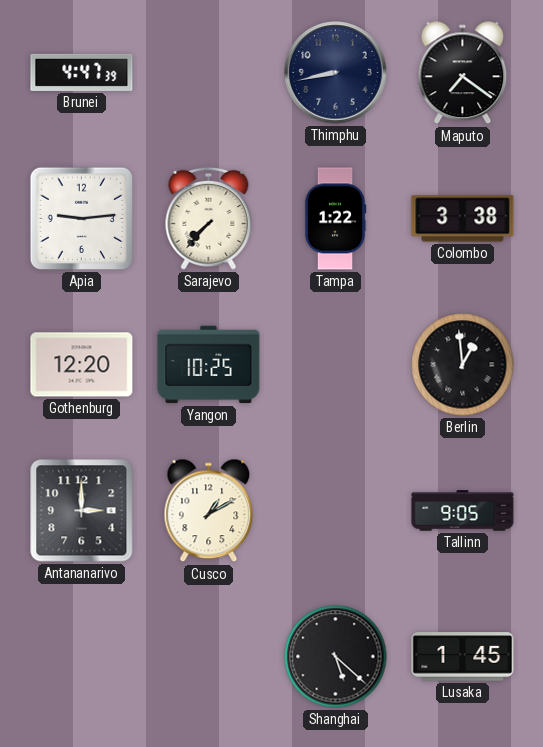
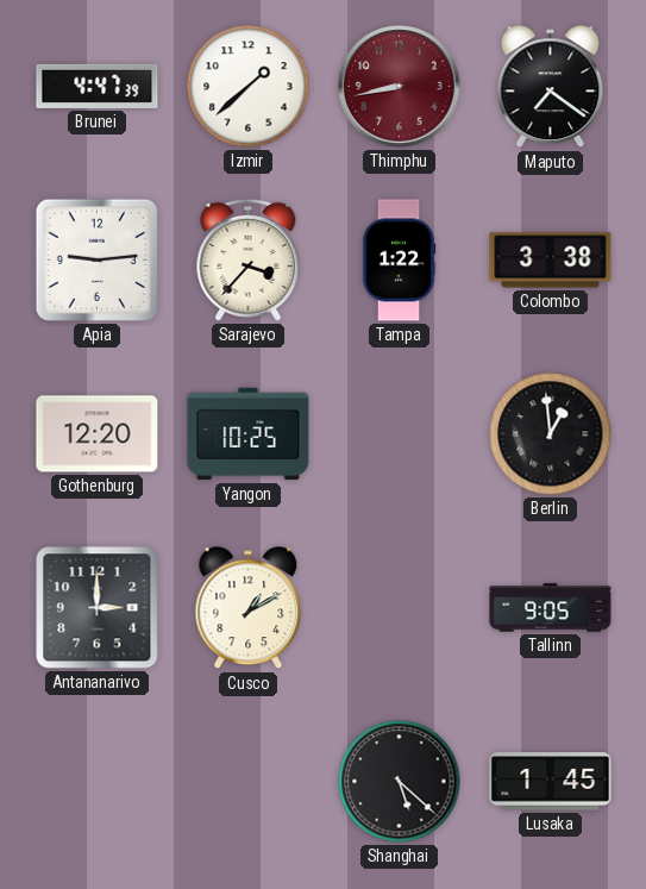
Izmir: none -> 1:38 (249, 87)
Thimphu dial: navy -> burgundy (400, 87)
Sarajevo: 7:37 -> 3:37 (249, 259)
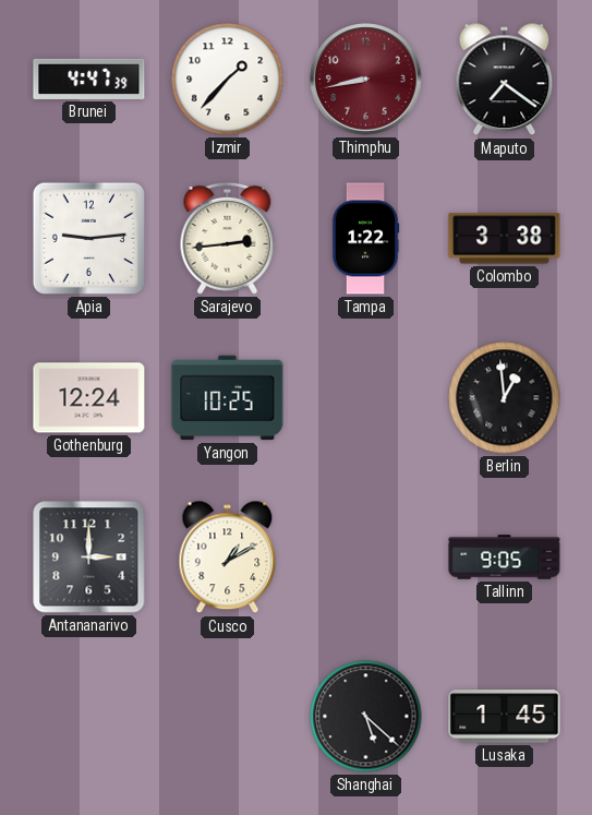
Izmir: 1:38 -> 1:37 (228, 80)
Sarajevo: 3:37 -> 2:44 (228, 238)
Gothenburg: 12:20 -> 12:24 (89, 398)
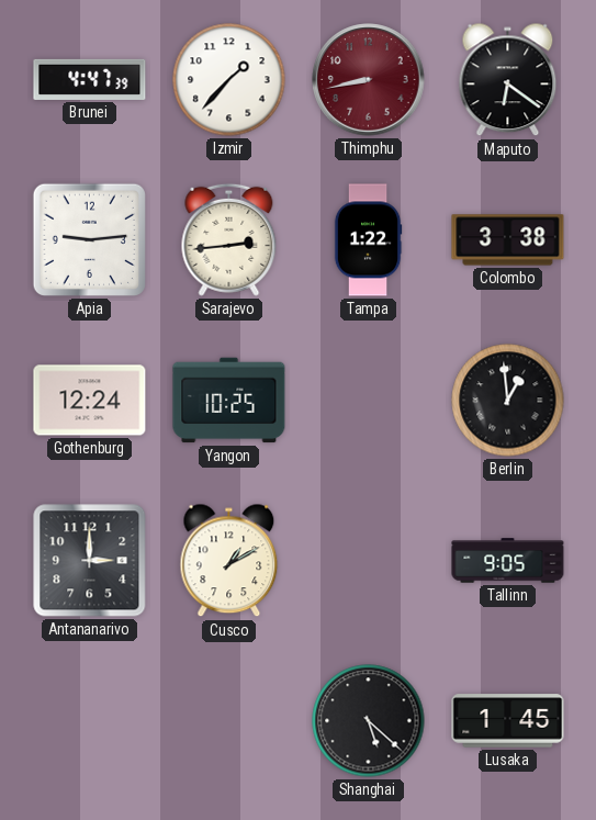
Maputo: 7:21 -> 6:21 (508, 80)
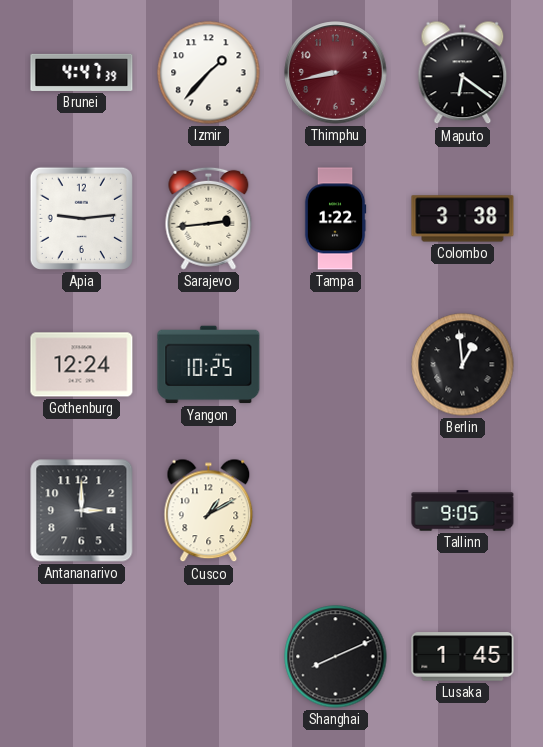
Shanghai: 5:22 -> 8:11 (336, 657)
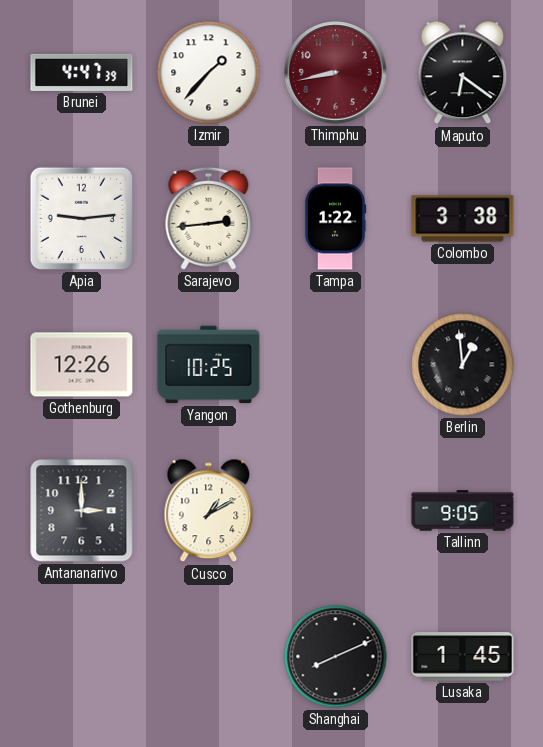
Gothenburg: 12:24 -> 12:26 (82, 365)
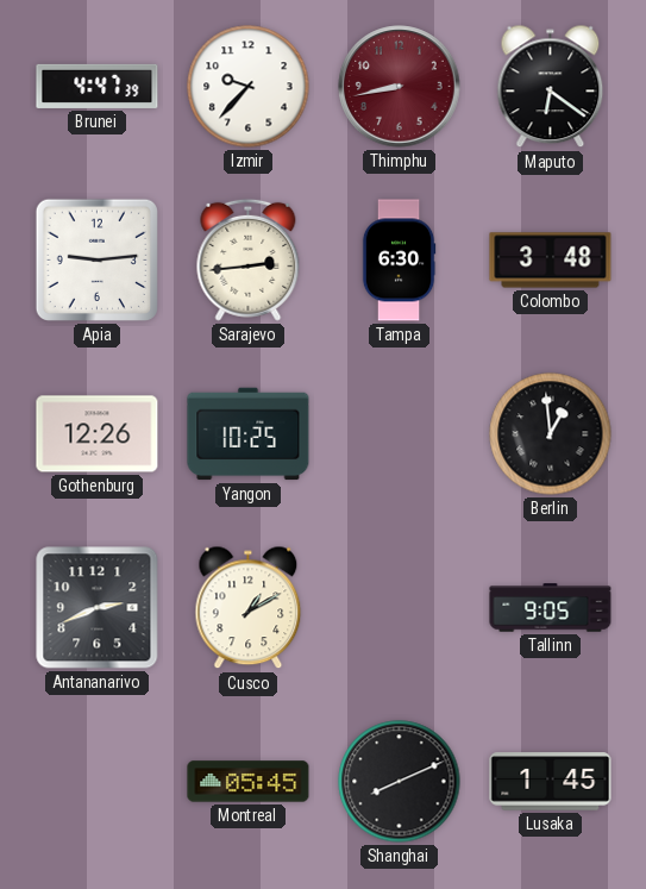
Izmir: 1:37 -> 9:37 (249, 87)
Tampa: 1:22 -> 6:30 (399, 261)
Colombo: 3:38 -> 3:48 (551, 261)
Antananarivo: 3:00 -> 2:41 (98, 608)
Montreal: none -> 05:45 (249, 782)
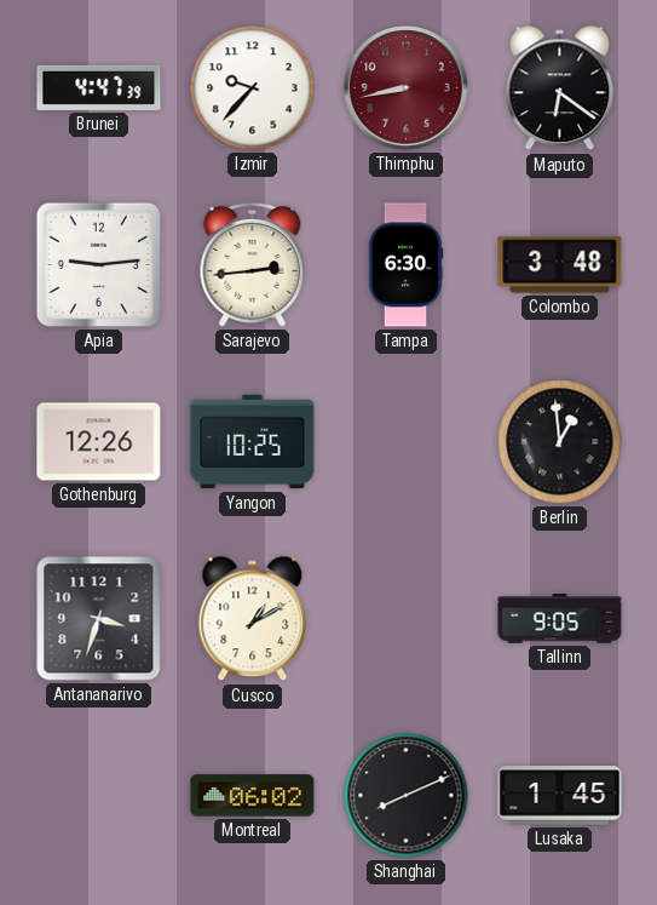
Antananarivo: 2:41 -> 3:33 (99, 619)
Montreal: 05:45 -> 06:02 (253, 796)
